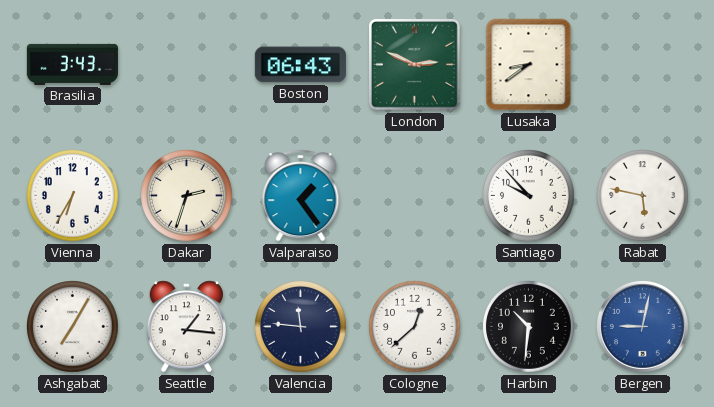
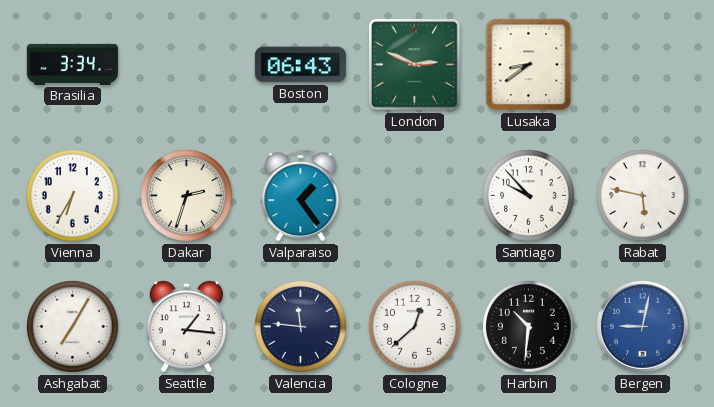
Brasilia: 3:43 -> 3:34 (72, 64)
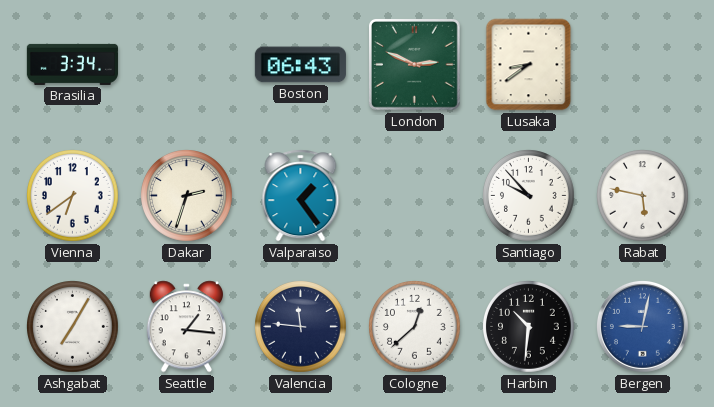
Vienna: 6:35 -> 6:39 (73, 196)
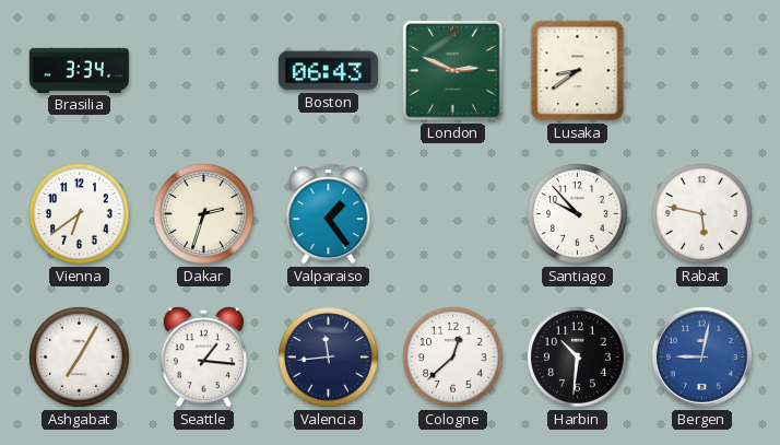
Valencia: 11:46 -> 11:44 (329, 358)
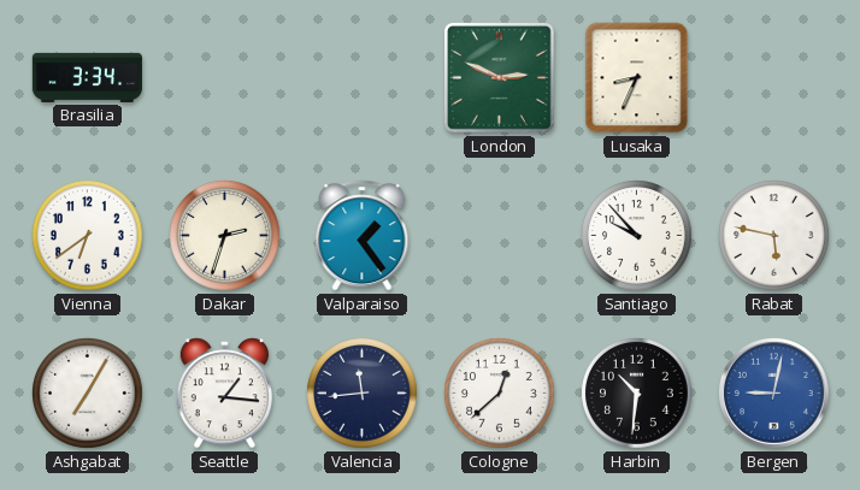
Boston: 06:43 -> none (328, 71)
Lusaka: 8:39 -> 8:34 (637, 78)
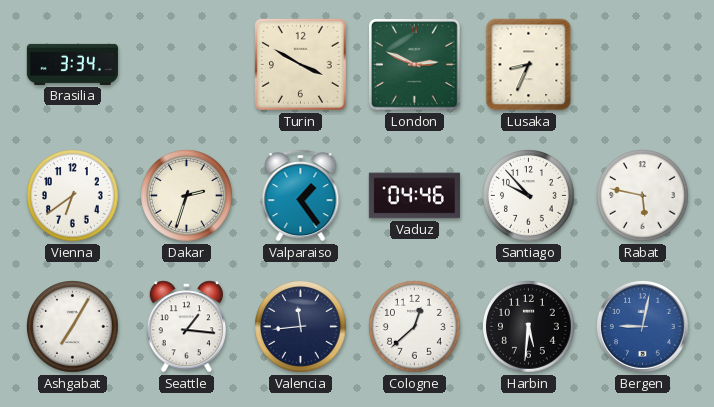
Turin: none -> 3:50 (300, 64)
Vaduz: none -> 04:46 (414, 196)
Harbin: 10:31 -> 5:31 (529, 327)
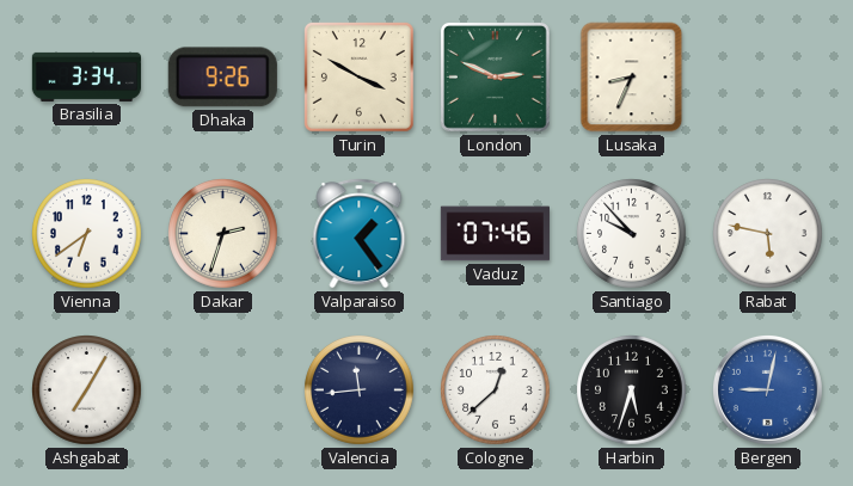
Dhaka: none -> 9:26 (222, 78)
Vaduz: 04:46 -> 07:46 (495, 234)
Seattle: 1:16 -> none (186, 327)
Harbin: 5:31 -> 5:33 (632, 390)
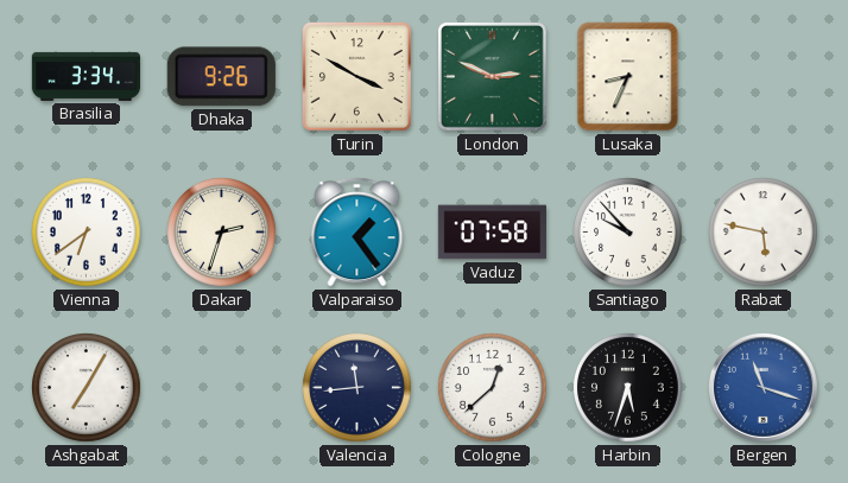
Vaduz: 07:46 -> 07:58 (492, 233)
Bergen: 9:02 -> 11:18 (762, 387)
